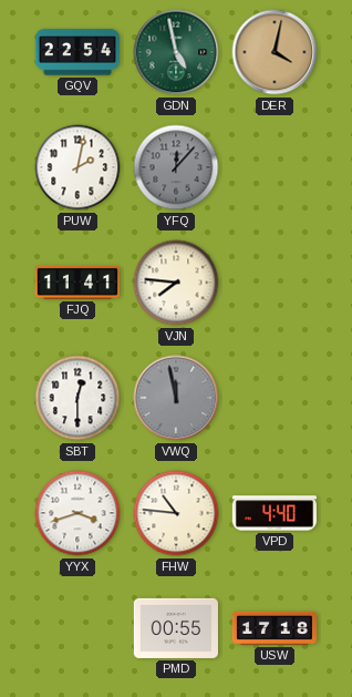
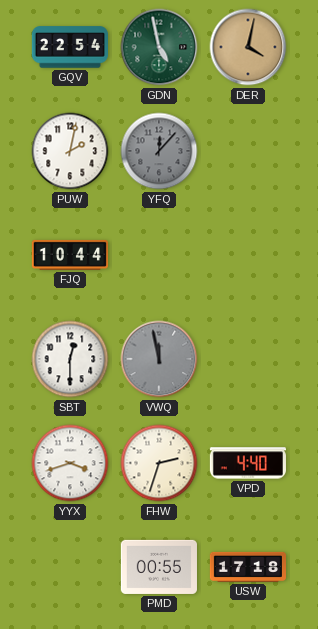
FJQ: 11:41 -> 10:44 (69, 255)
VJN: 7:46 -> none (176, 283)
FHW: 10:46 -> 2:33 (159, 463)
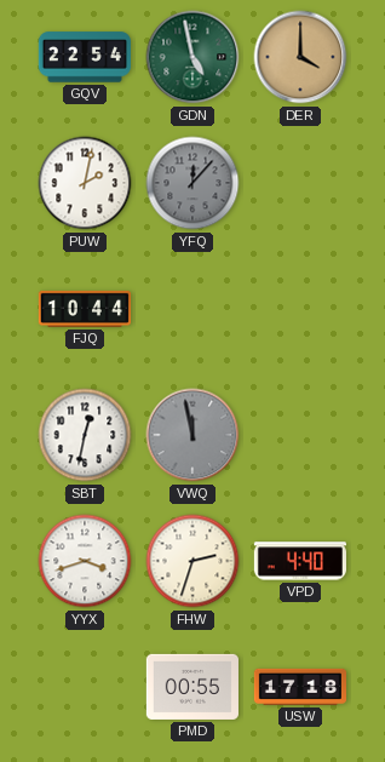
DER: 4:02 -> 4:00 (300, 57)
SBT: 12:30 -> 12:32 (85, 435)
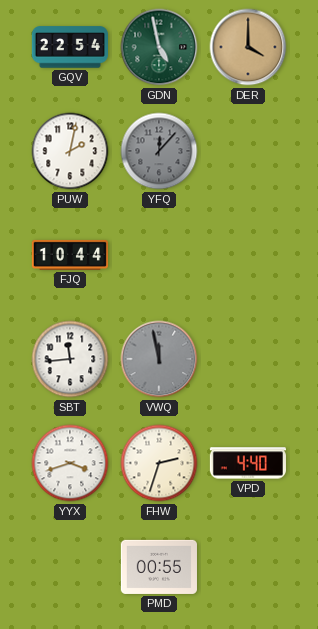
SBT: 12:32 -> 11:44 (70, 359)
USW: 17:18 -> none (299, 687)
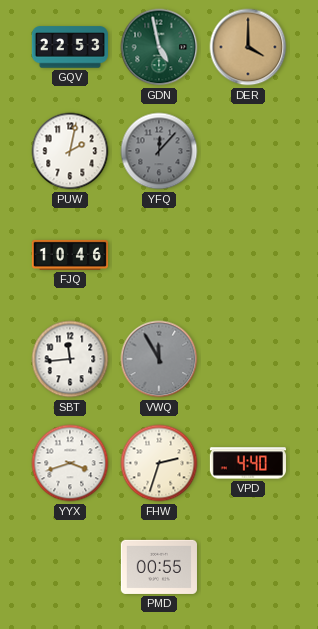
GQV: 22:54 -> 22:53 (70, 47)
FJQ: 10:44 -> 10:46 (69, 255)
VWQ: 11:58 -> 11:55 (159, 359)
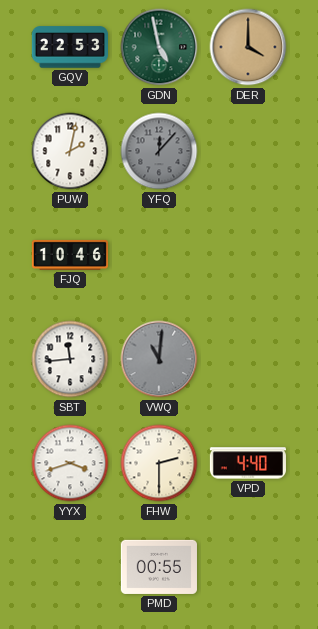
VWQ: 11:55 -> 11:01 (159, 359)
FHW: 2:33 -> 2:30 (159, 463)
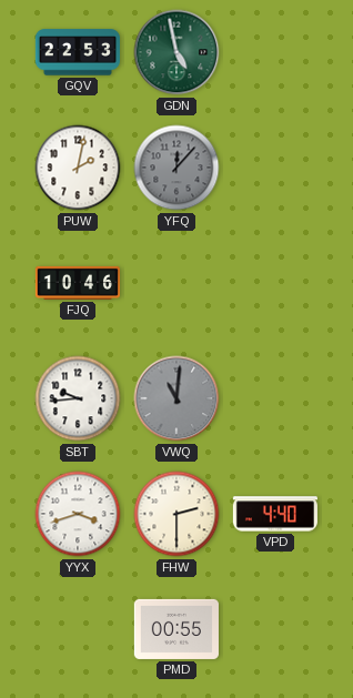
DER: 4:00 -> none (248, 47)
SBT: 11:44 -> 9:44 (78, 398)
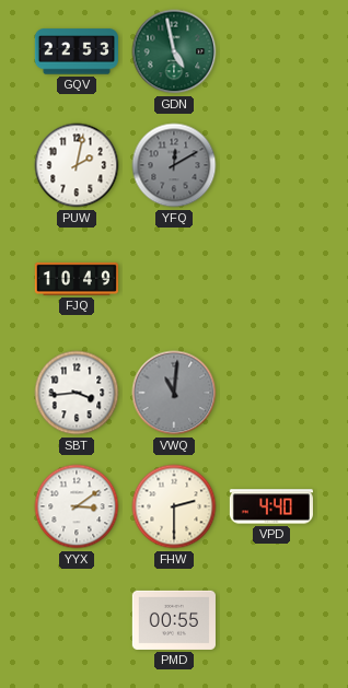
YFQ: 12:07 -> 12:10 (174, 165)
FJQ: 10:46 -> 10:49 (76, 279)
SBT: 9:44 -> 3:44 (77, 393)
YYX: 3:42 -> 3:09 (77, 506)
